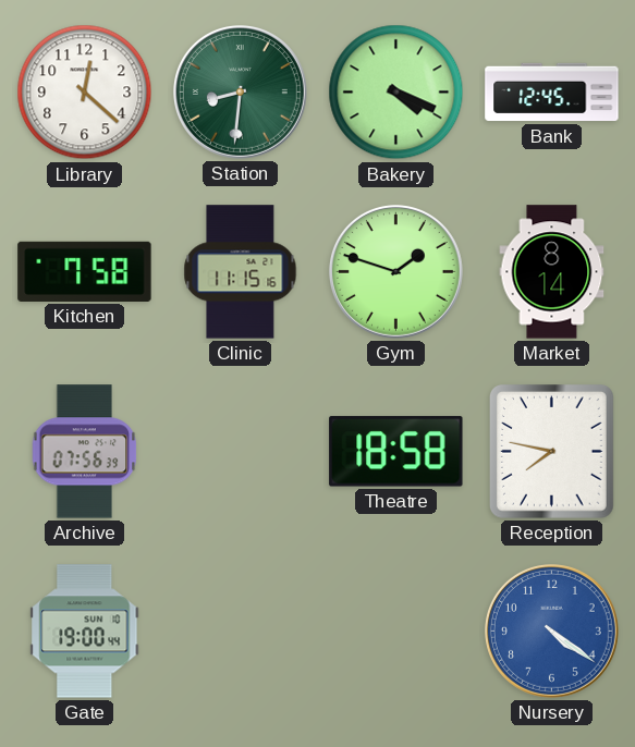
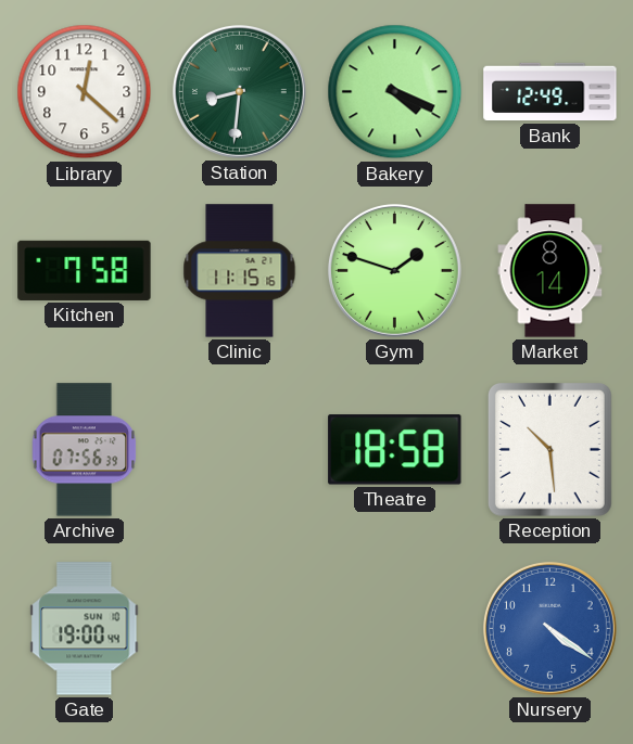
Bank: 12:45 -> 12:49 (550, 92)
Reception: 7:47 -> 10:29 (549, 450)
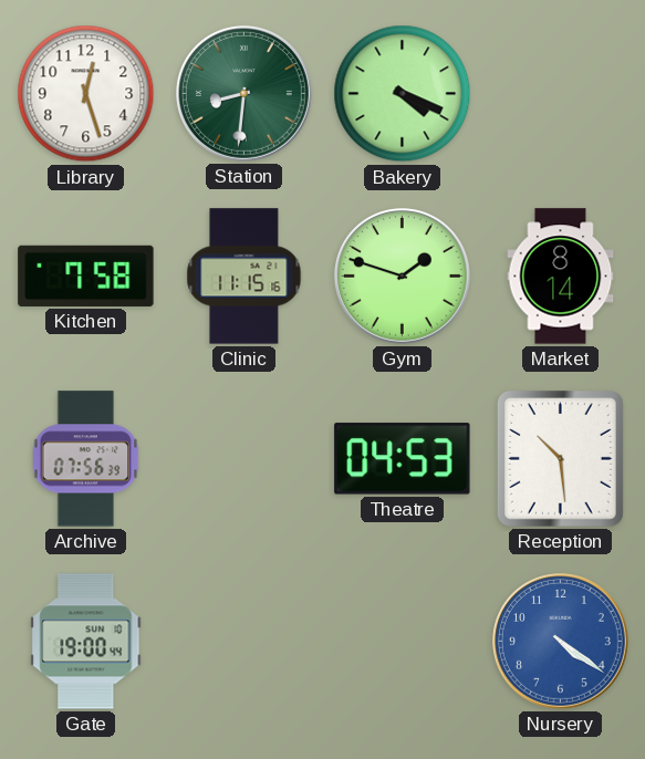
Library: 12:22 -> 12:27 (86, 94)
Bank: 12:49 -> none (550, 92)
Theatre: 18:58 -> 04:53 (403, 459)
